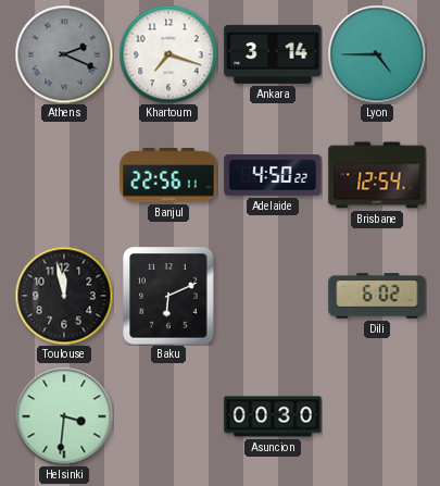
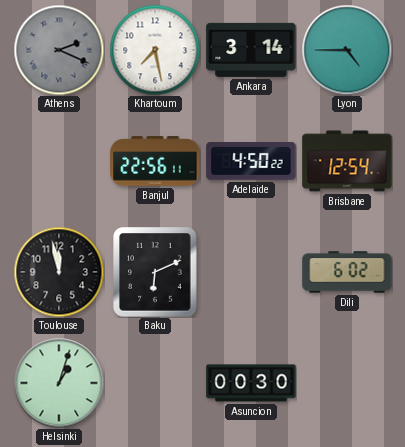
Khartoum: 7:18 -> 7:28 (155, 50)
Helsinki: 3:31 -> 1:03 (59, 383)
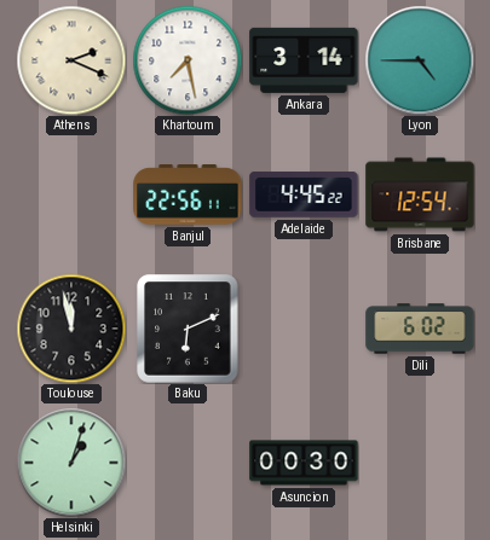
Athens dial: grey -> cream (71, 60)
Adelaide: 4:50 -> 4:45 (304, 196)
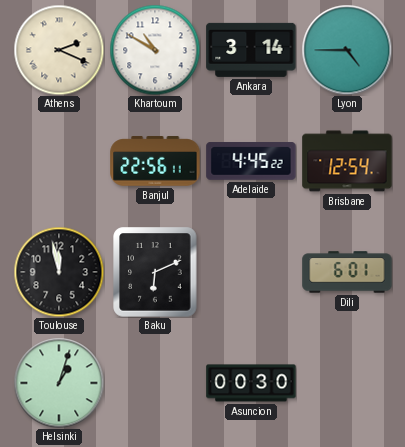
Khartoum: 7:28 -> 10:50 (155, 50)
Dili: 6:02 -> 6:01 (347, 272)
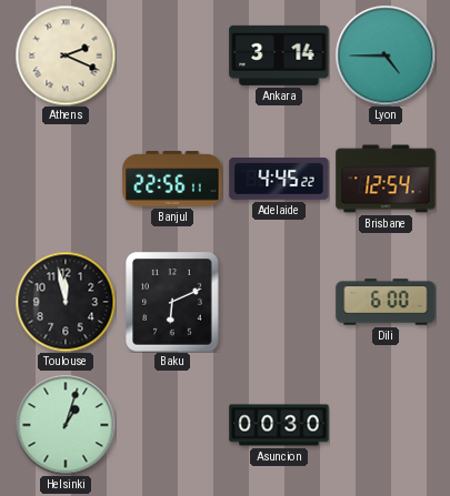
Khartoum: 10:50 -> none (155, 50)
Dili: 6:01 -> 6:00 (386, 302)
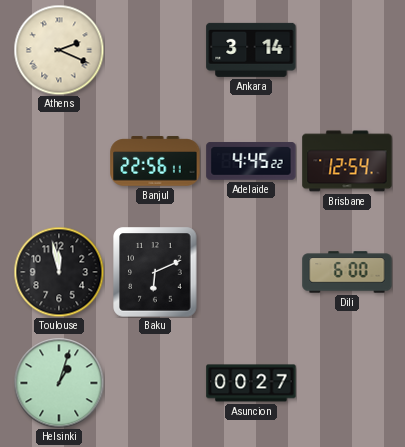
Lyon: 4:45 -> none (386, 55)
Asuncion: 00:30 -> 00:27 (251, 383)
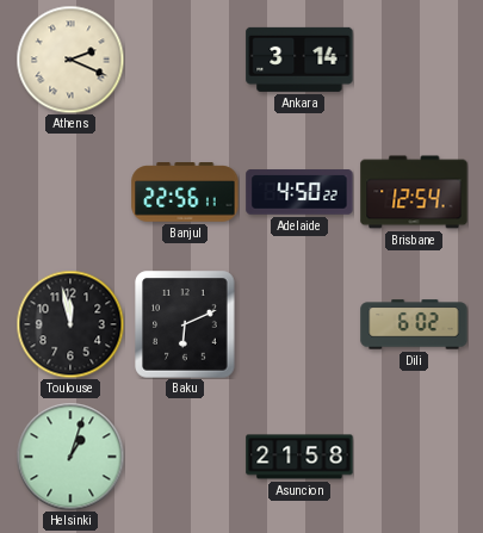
Adelaide: 4:45 -> 4:50 (299, 193)
Dili: 6:00 -> 6:02 (414, 324)
Asuncion: 00:27 -> 21:58 (299, 457)
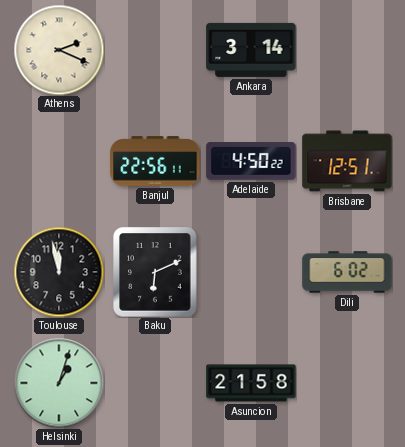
Brisbane: 12:54 -> 12:51 (347, 161)
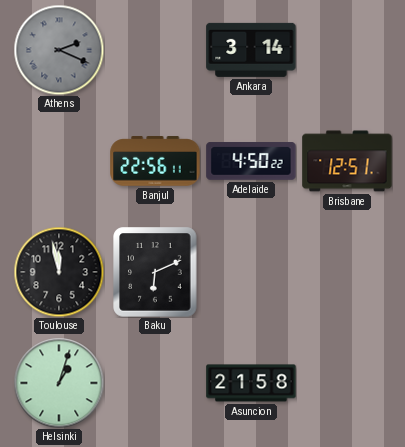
Athens dial: cream -> grey (59, 50)
Dili: 6:02 -> none (347, 272)
